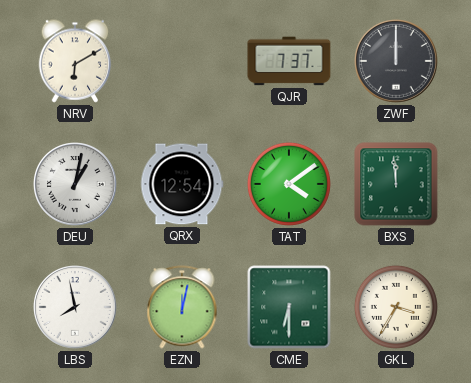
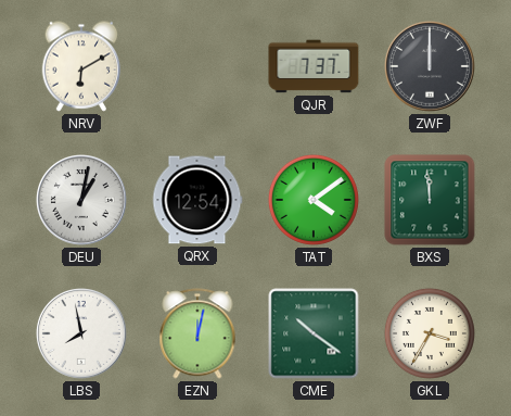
CME: 6:30 -> 10:21 (314, 333)
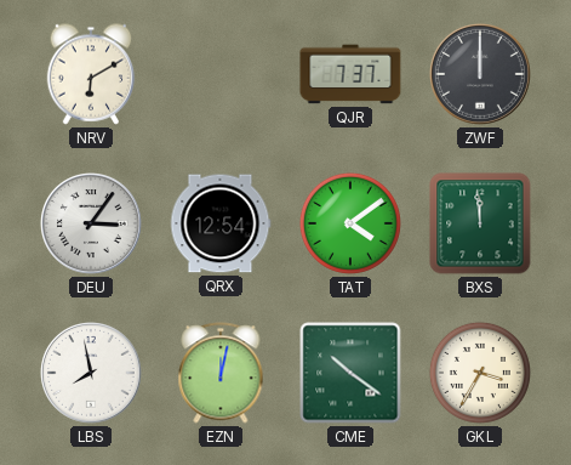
DEU: 1:02 -> 3:06 (92, 225)
